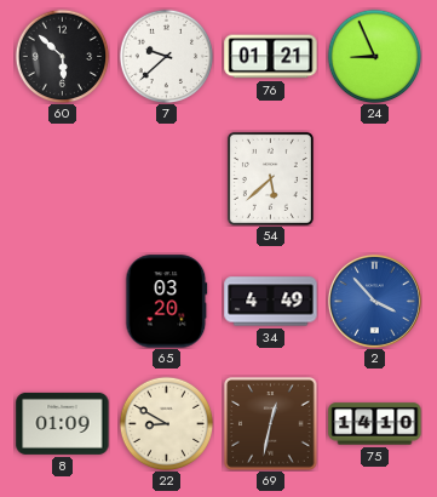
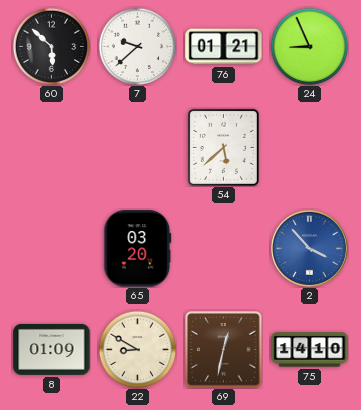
34: 4:49 -> none (271, 302)
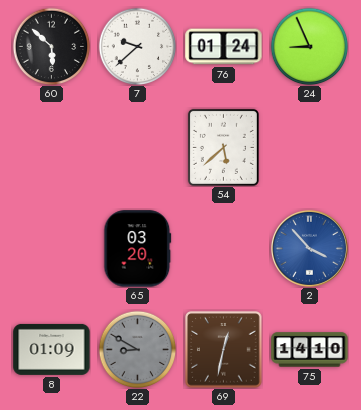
76: 01:21 -> 01:24 (224, 47)
22 dial: cream -> grey (137, 349)
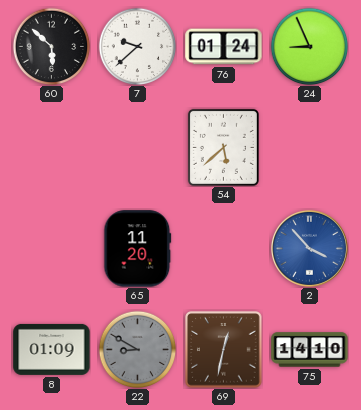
65: 03:20 -> 11:20 (138, 249)
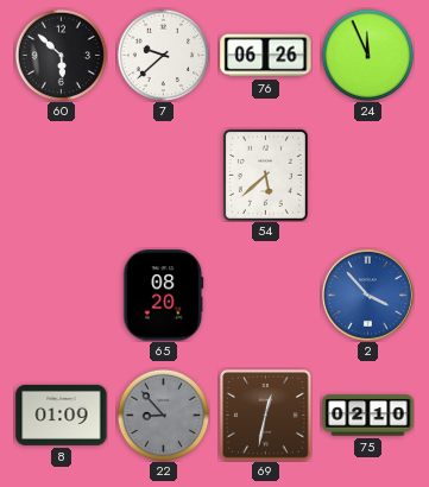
76: 01:24 -> 06:26 (266, 56)
24: 8:56 -> 11:56 (367, 55)
65: 11:20 -> 08:20 (164, 296)
22: 8:50 -> 8:53 (163, 415)
75: 14:10 -> 02:10 (368, 416)
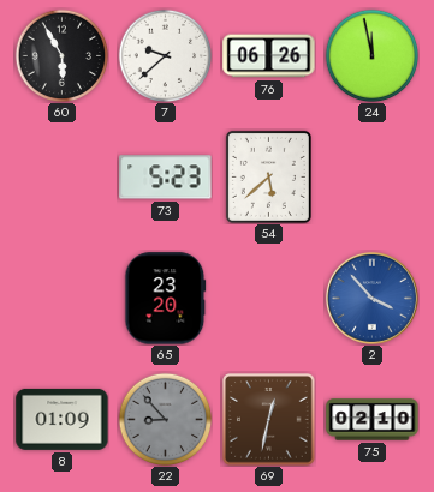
60: 5:52 -> 5:55 (61, 55)
24: 11:56 -> 11:58 (371, 55)
73: none -> 5:23 (166, 178)
65: 08:20 -> 23:20 (166, 299)
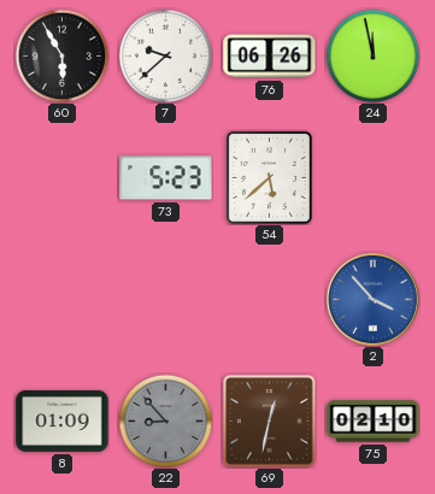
65: 23:20 -> none (166, 299)
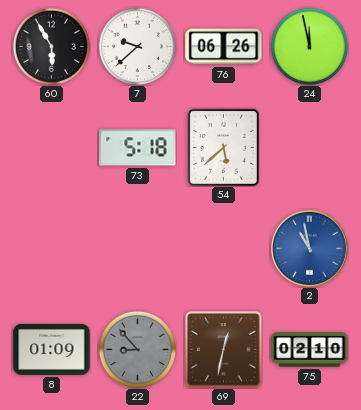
73: 5:23 -> 5:18 (138, 148)
2: 3:53 -> 10:58 (309, 248)
